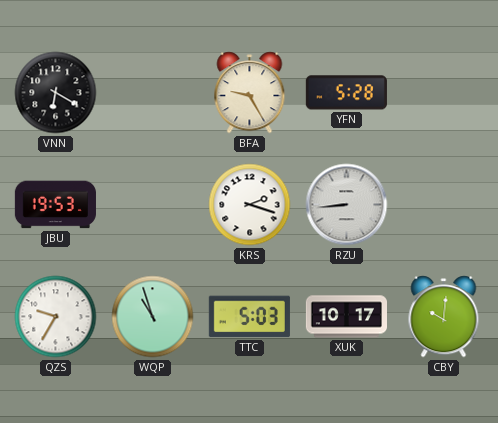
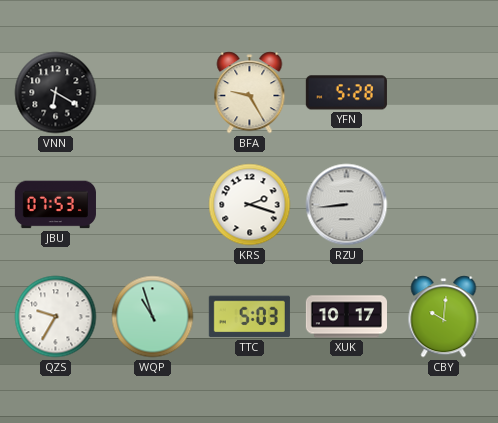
JBU: 19:53 -> 07:53 (55, 205)
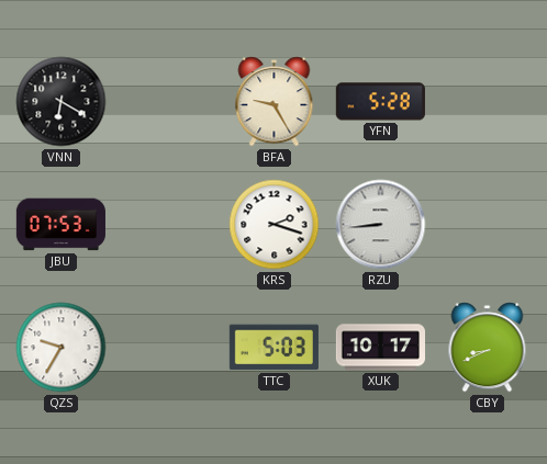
WQP: 10:57 -> none (153, 317)
CBY: 10:01 -> 8:41 (488, 348)
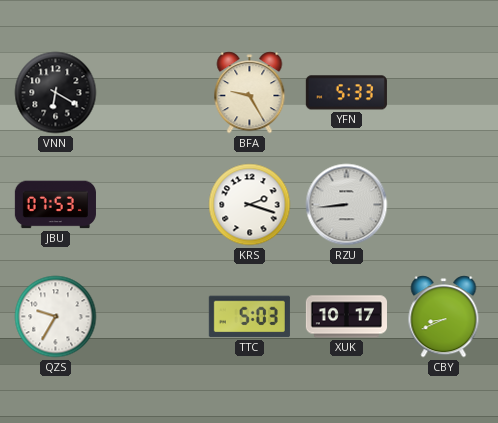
YFN: 5:28 -> 5:33 (346, 93)
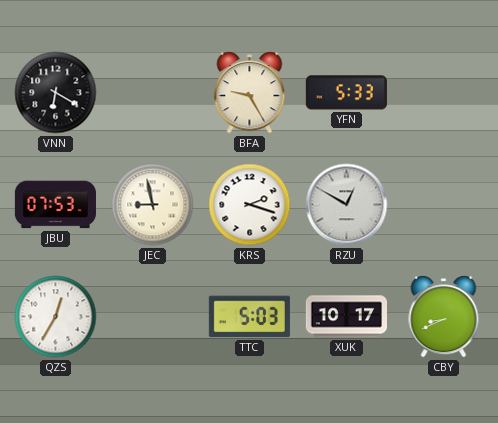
JEC: none -> 8:58 (153, 205)
RZU: 8:44 -> 12:50 (347, 205)
QZS: 9:35 -> 12:35 (56, 317)
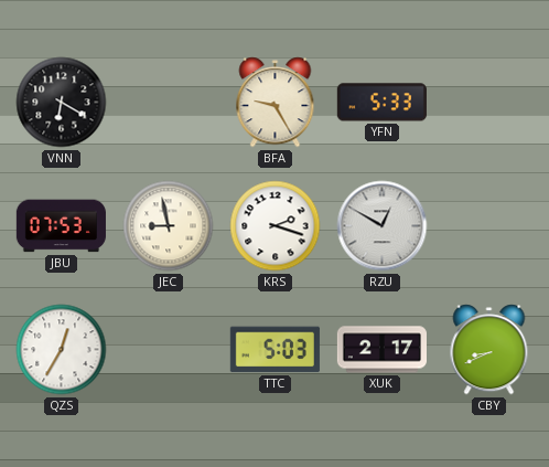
XUK: 10:17 -> 2:17 (381, 350)
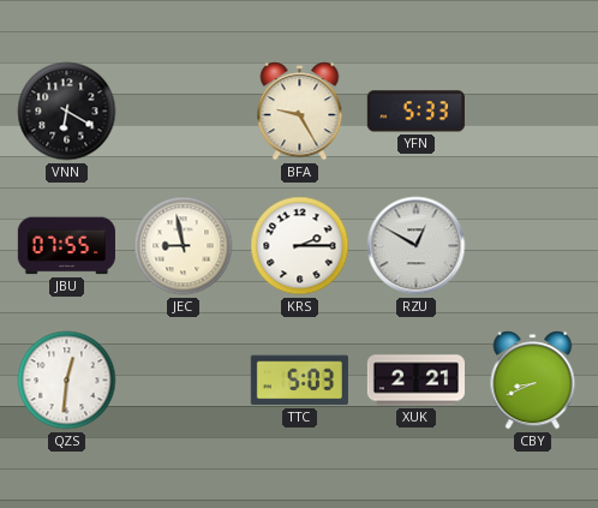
JBU: 07:53 -> 07:55 (66, 246)
KRS: 2:18 -> 2:15 (300, 246)
QZS: 12:35 -> 12:31 (67, 381)
XUK: 2:17 -> 2:21 (415, 381)
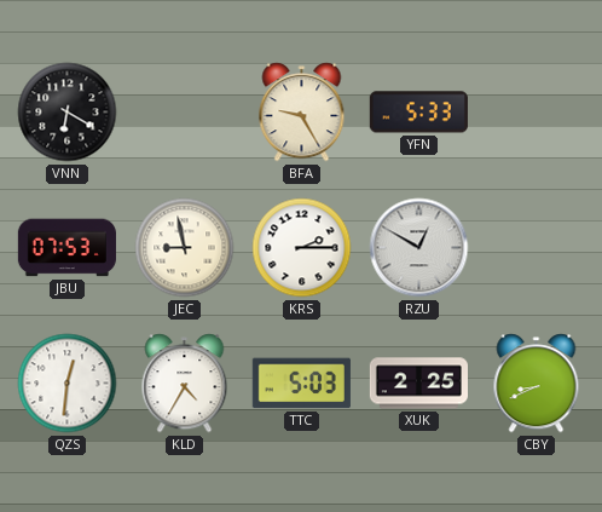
JBU: 07:55 -> 07:53 (66, 248)
KLD: none -> 4:35 (185, 384)
XUK: 2:21 -> 2:25 (418, 384)
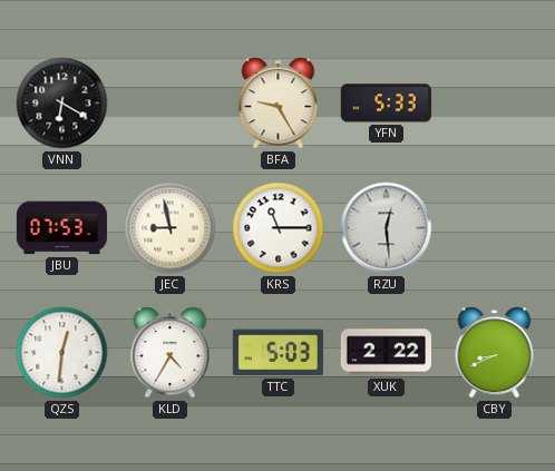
KRS: 2:15 -> 11:15 (279, 228)
RZU: 12:50 -> 12:29 (387, 228)
XUK: 2:25 -> 2:22 (386, 353)
